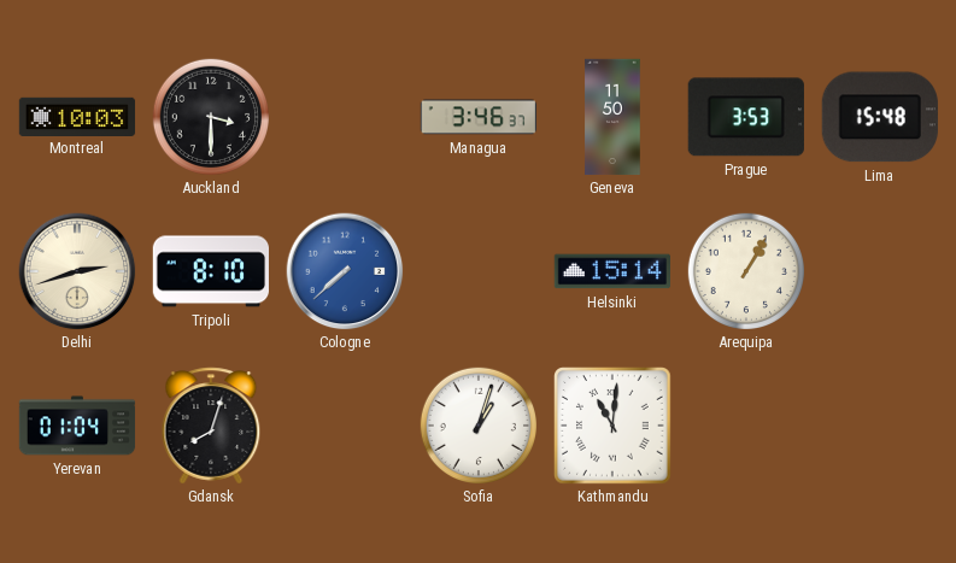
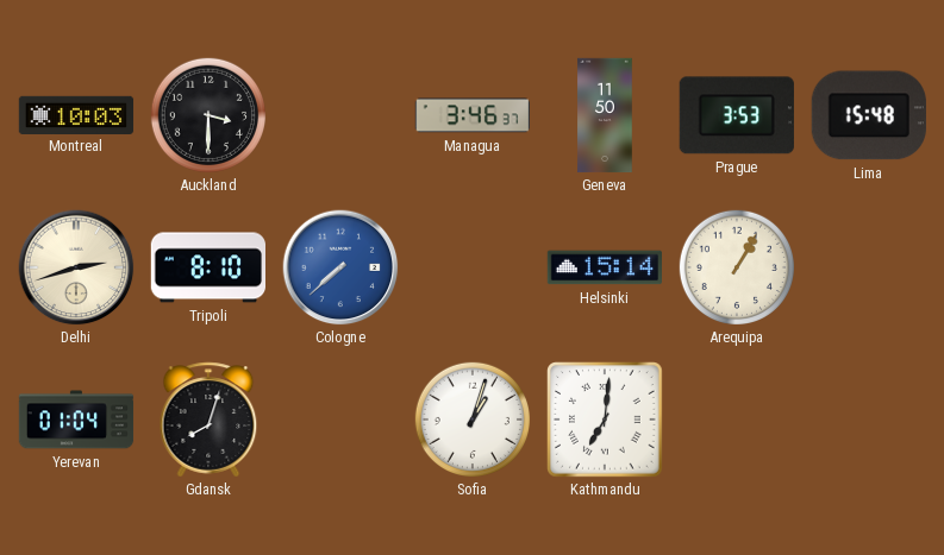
Kathmandu: 11:01 -> 7:01 (606, 421)
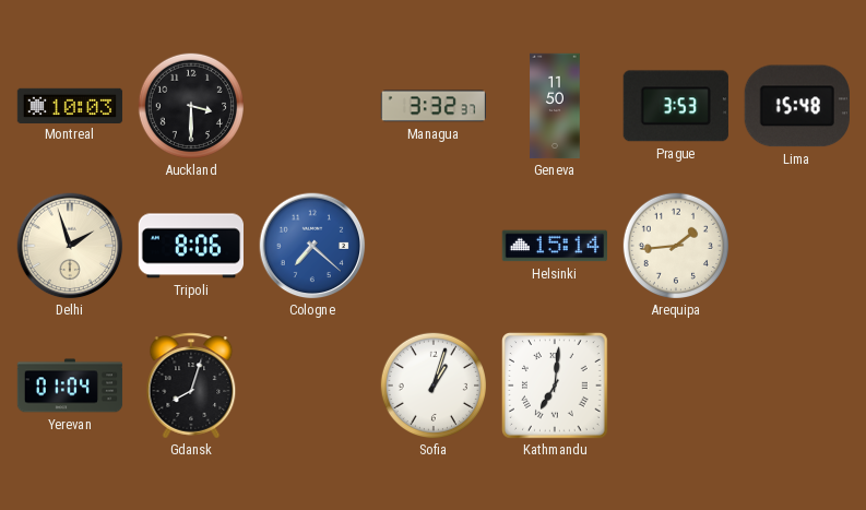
Managua: 3:46 -> 3:32 (432, 106)
Delhi: 2:42 -> 1:57 (70, 246)
Tripoli: 8:10 -> 8:06 (190, 246)
Cologne: 7:38 -> 7:22 (312, 246)
Arequipa: 1:05 -> 1:44 (675, 245)
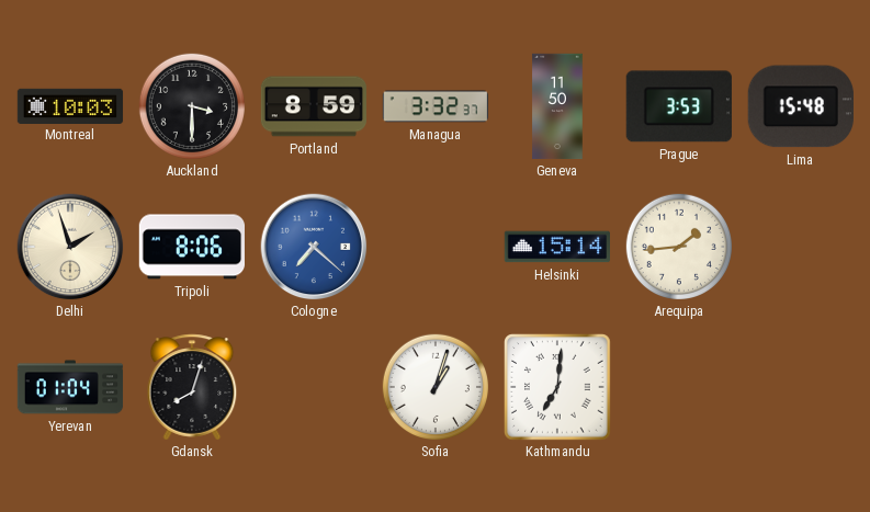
Portland: none -> 8:59 (314, 106)
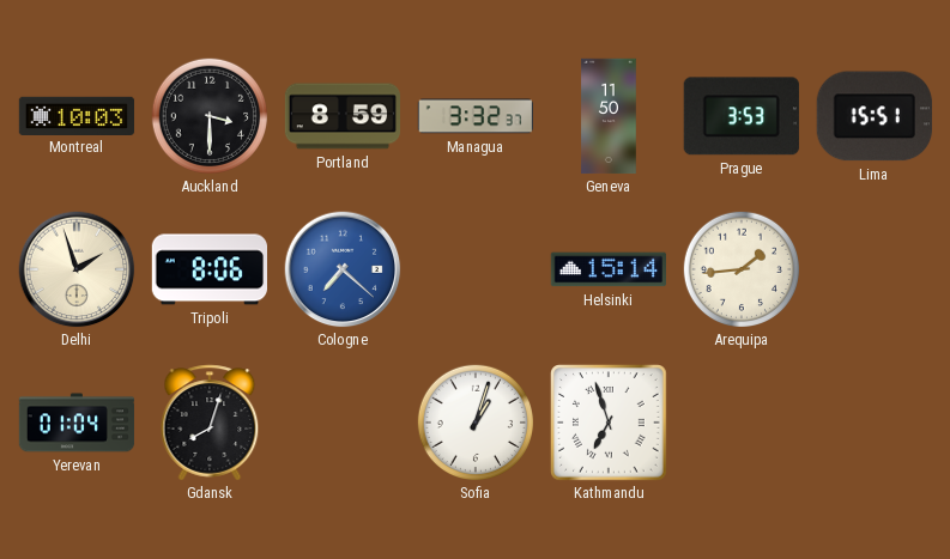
Lima: 15:48 -> 15:51 (875, 116)
Kathmandu: 7:01 -> 6:57 (610, 424)
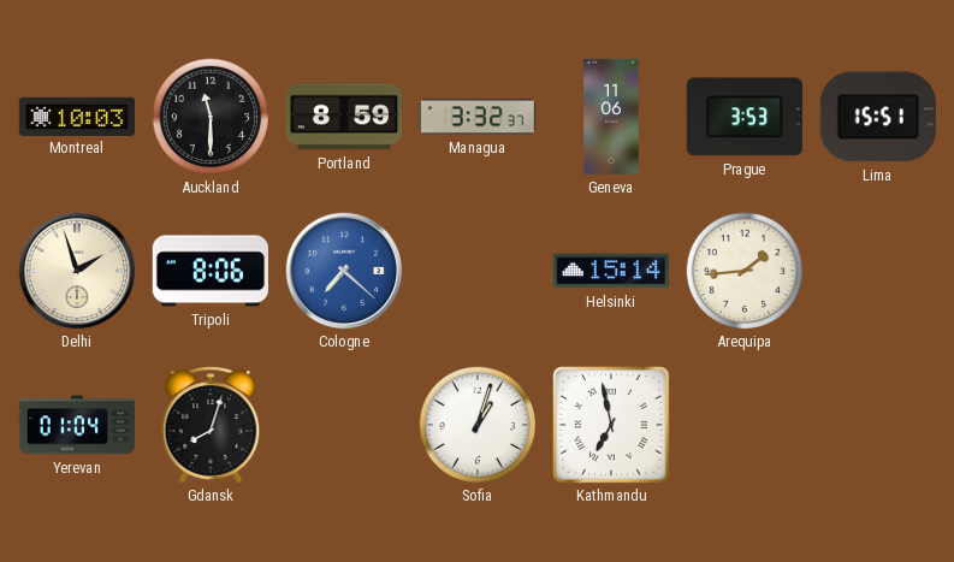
Auckland: 3:30 -> 11:30 (209, 116)
Geneva: 11:50 -> 11:06 (611, 117)
Kathmandu: 6:57 -> 6:58 (612, 426)
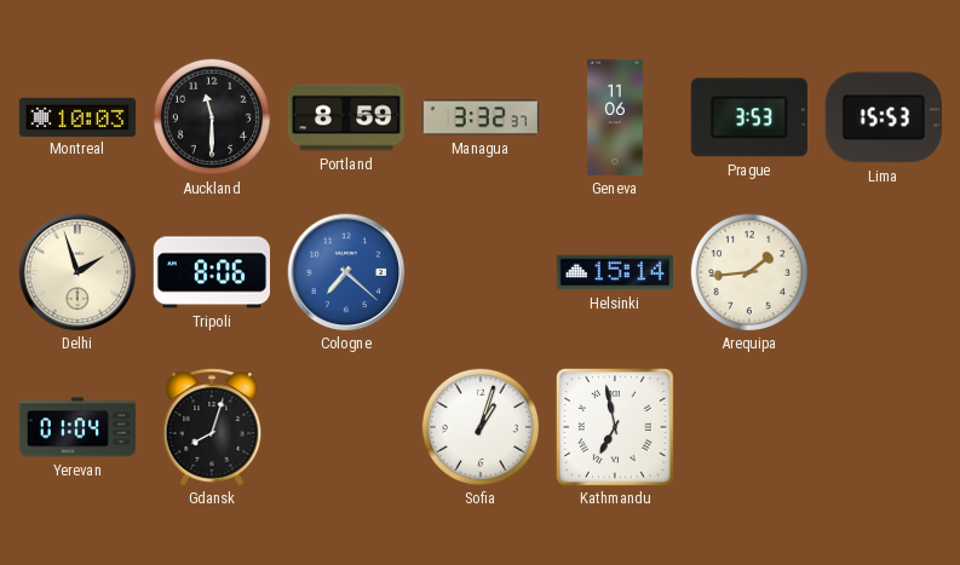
Lima: 15:51 -> 15:53 (884, 117)
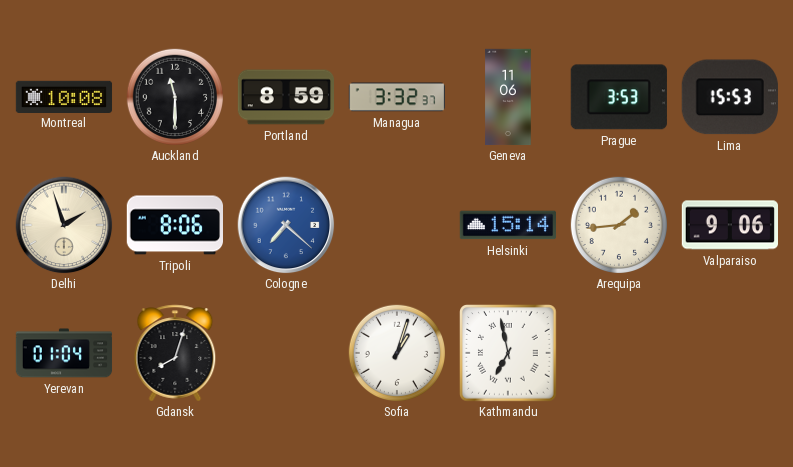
Montreal: 10:03 -> 10:08 (64, 96)
Valparaiso: none -> 9:06 (729, 225)
